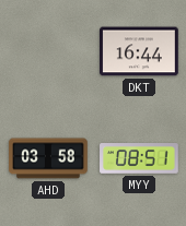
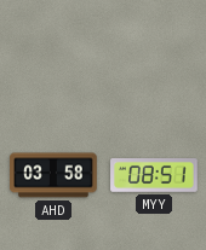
DKT: 16:44 -> none (139, 51)
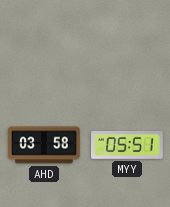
MYY: 08:51 -> 05:51 (127, 145)
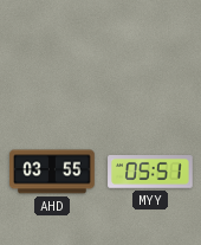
AHD: 03:58 -> 03:55 (52, 172)
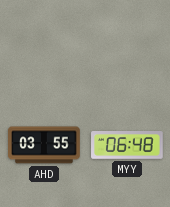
MYY: 05:51 -> 06:48 (127, 145)
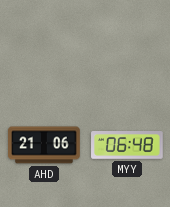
AHD: 03:55 -> 21:06 (44, 145)
